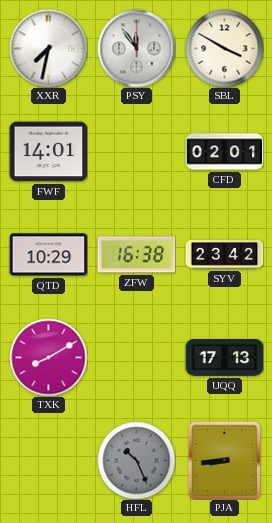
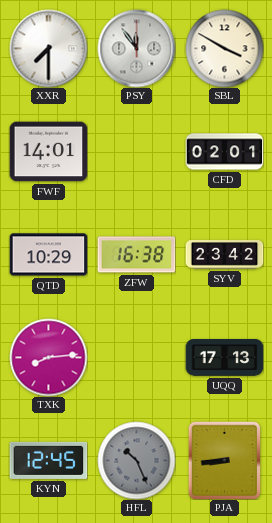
XXR: 7:32 -> 7:30 (48, 48)
TXK: 8:10 -> 8:14 (48, 357)
KYN: none -> 12:45 (48, 460)
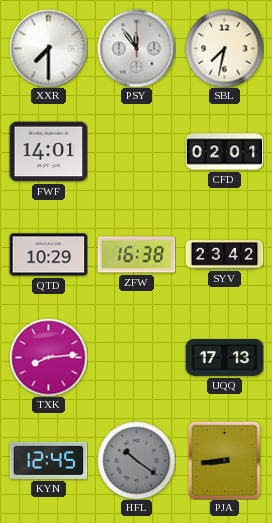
SBL: 3:50 -> 7:32 (224, 48)
HFL: 10:26 -> 10:21 (136, 460)
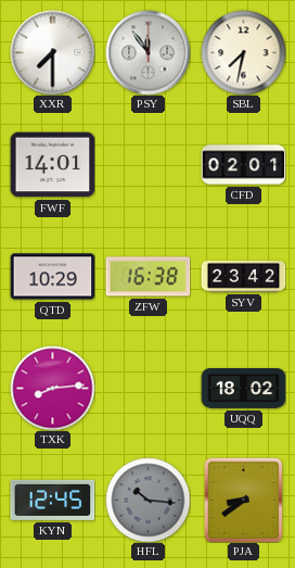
UQQ: 17:13 -> 18:02 (243, 389)
HFL: 10:21 -> 10:16 (147, 500)
PJA: 8:44 -> 8:39 (244, 500)
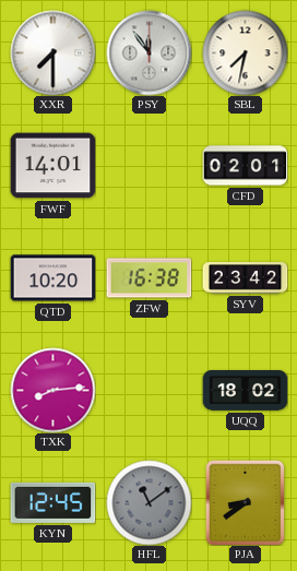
QTD: 10:29 -> 10:20 (52, 278)
HFL: 10:16 -> 11:09 (148, 502)
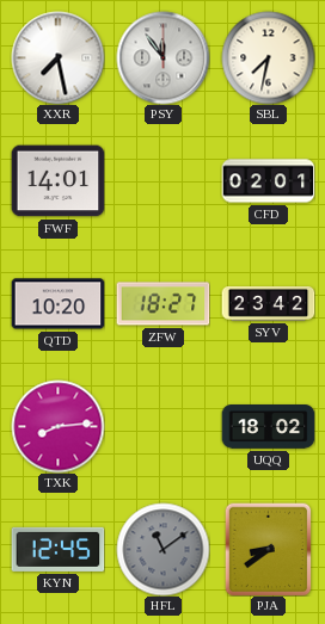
XXR: 7:30 -> 7:28 (57, 57)
ZFW: 16:38 -> 18:27 (162, 304)
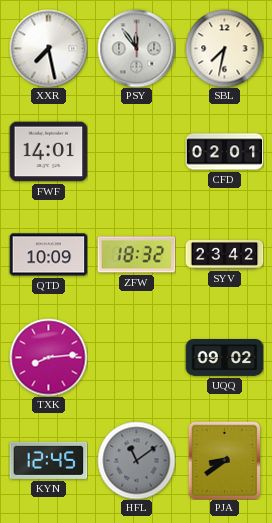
QTD: 10:20 -> 10:09 (48, 255)
ZFW: 18:27 -> 18:32 (136, 255)
UQQ: 18:02 -> 09:02 (224, 358)
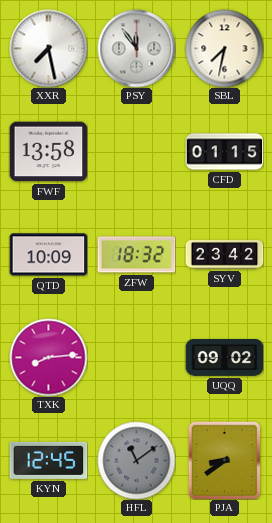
FWF: 14:01 -> 13:58 (48, 152)
CFD: 02:01 -> 01:15 (224, 152)
